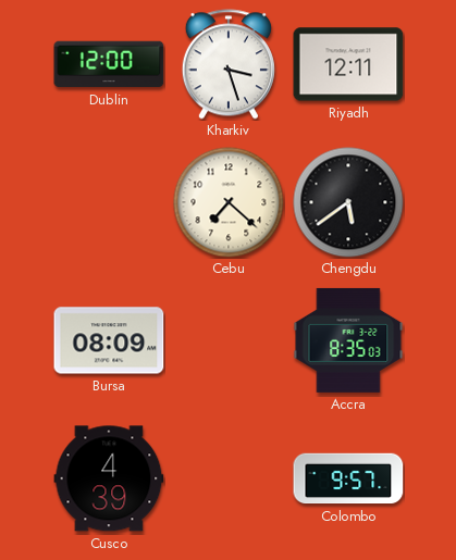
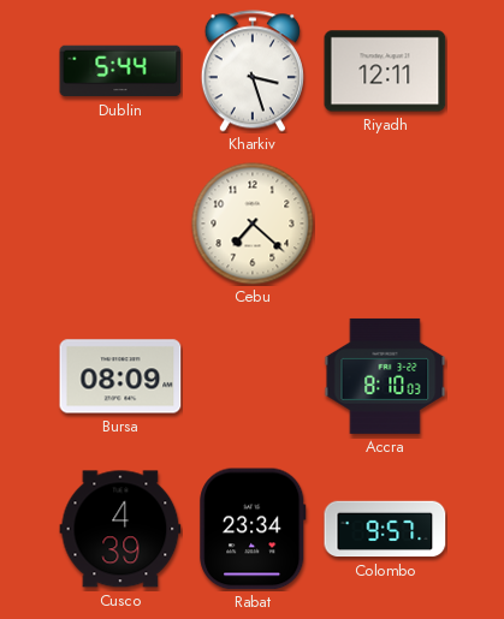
Dublin: 12:00 -> 5:44 (120, 71)
Chengdu: 5:39 -> none (348, 202)
Accra: 8:35 -> 8:10 (385, 376)
Rabat: none -> 23:34 (253, 529)
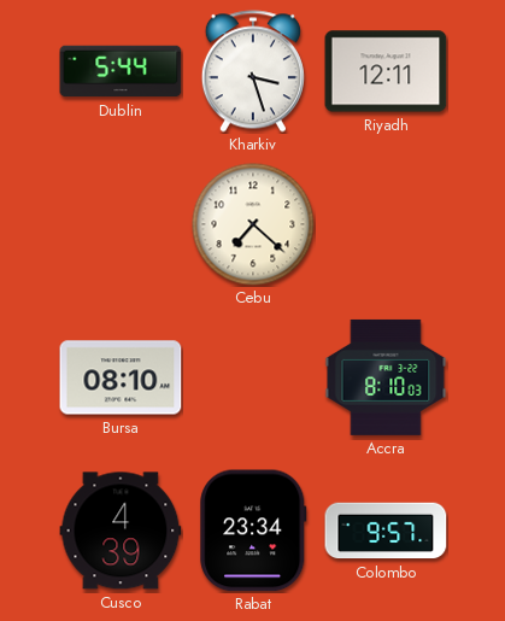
Bursa: 08:09 -> 08:10 (121, 377)
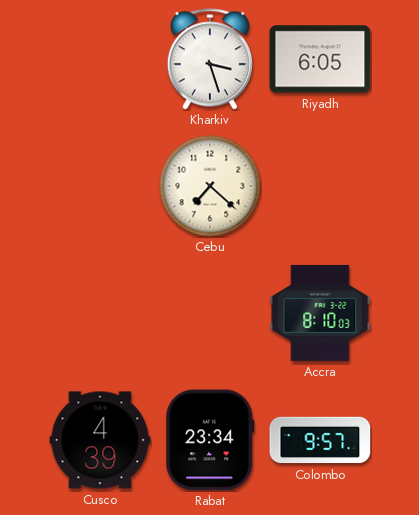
Dublin: 5:44 -> none (121, 71)
Riyadh: 12:11 -> 6:05 (320, 59)
Bursa: 08:10 -> none (121, 377)
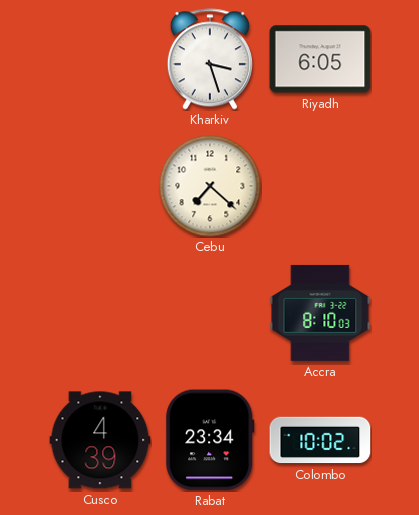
Colombo: 9:57 -> 10:02 (320, 440)
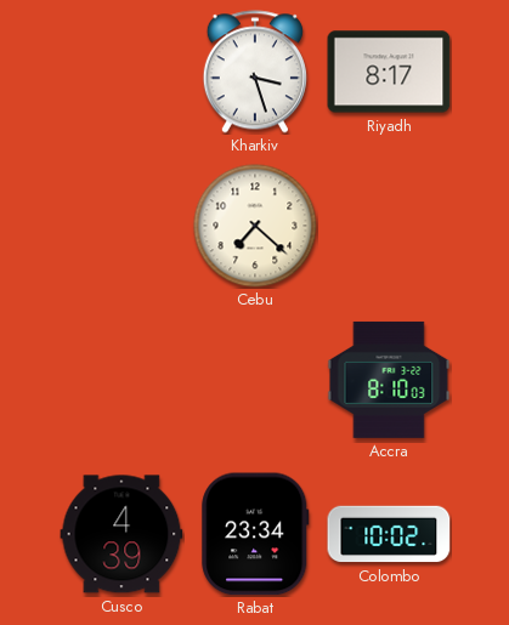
Riyadh: 6:05 -> 8:17 (389, 72)
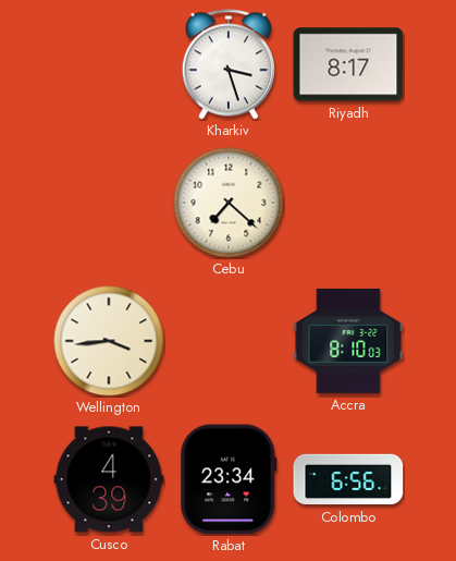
Wellington: none -> 3:44 (109, 341)
Colombo: 10:02 -> 6:56 (348, 479)
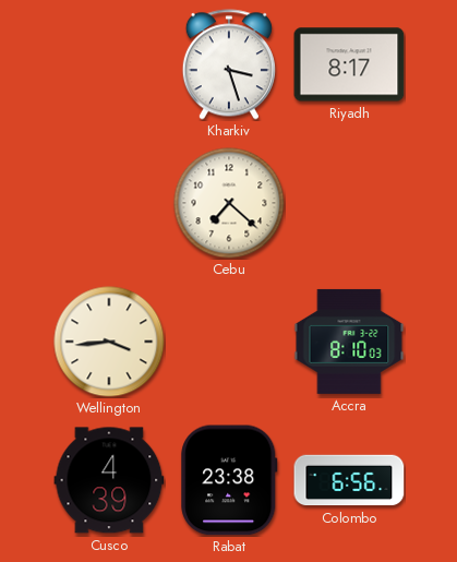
Rabat: 23:34 -> 23:38 (229, 480)
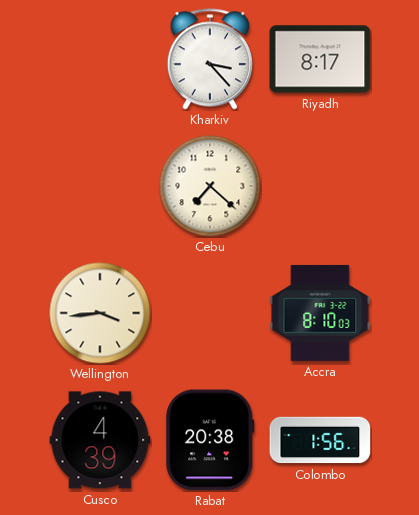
Kharkiv: 3:27 -> 3:23 (210, 59)
Rabat: 23:38 -> 20:38 (210, 440)
Colombo: 6:56 -> 1:56 (320, 440)
